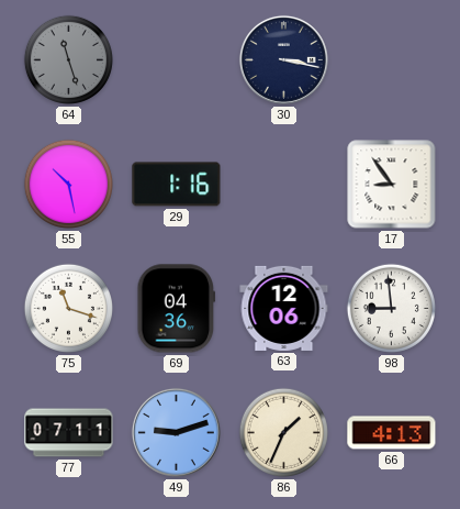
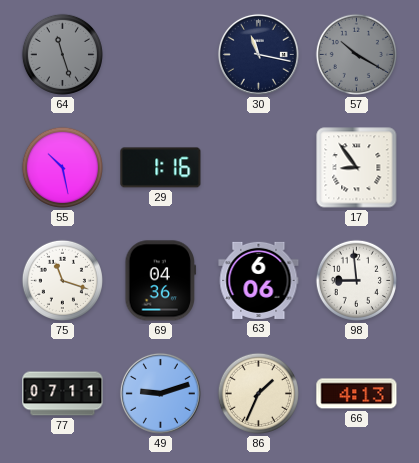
30: 3:17 -> 11:17 (258, 54)
57: none -> 10:20 (356, 54)
63: 12:06 -> 6:06 (259, 280)
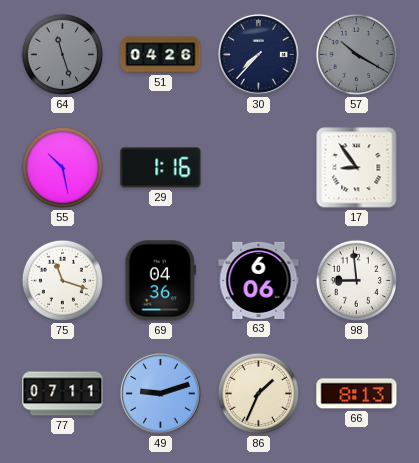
51: none -> 04:26 (161, 55)
30: 11:17 -> 7:37 (258, 54)
66: 4:13 -> 8:13 (357, 394)
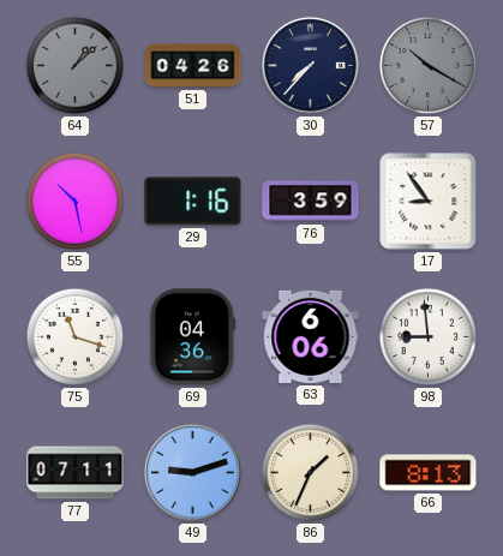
64: 11:27 -> 1:08 (74, 65)
76: none -> 3:59 (311, 202)
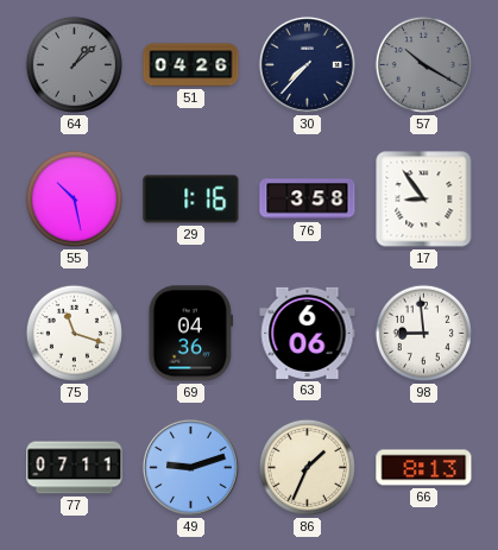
76: 3:59 -> 3:58 (308, 200)
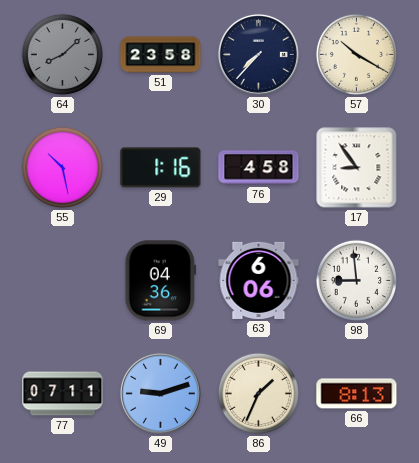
64: 1:08 -> 8:08 (62, 54)
51: 04:26 -> 23:58 (161, 55)
57 dial: grey -> cream (356, 54)
76: 3:58 -> 4:58 (259, 168)
75: 11:18 -> none (74, 333)
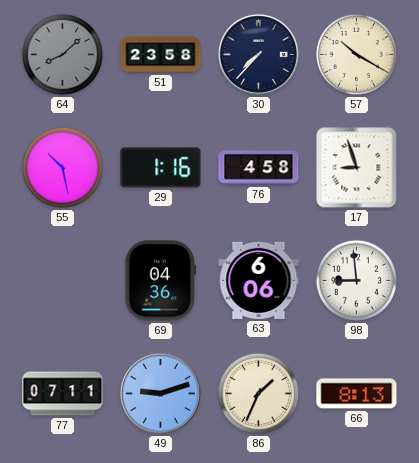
17: 8:54 -> 8:57 (357, 168)
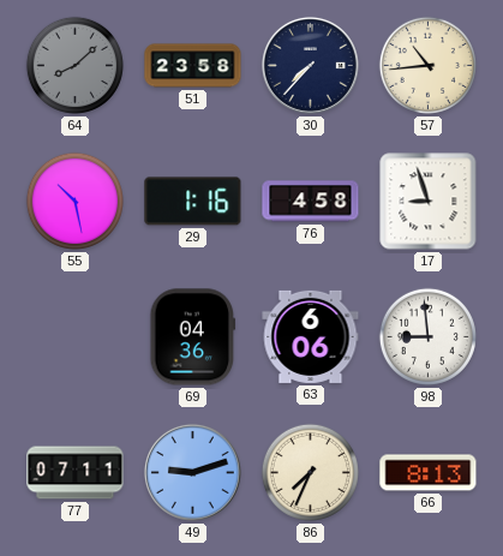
57: 10:20 -> 10:44 (427, 65)
86: 1:34 -> 7:34 (310, 472)
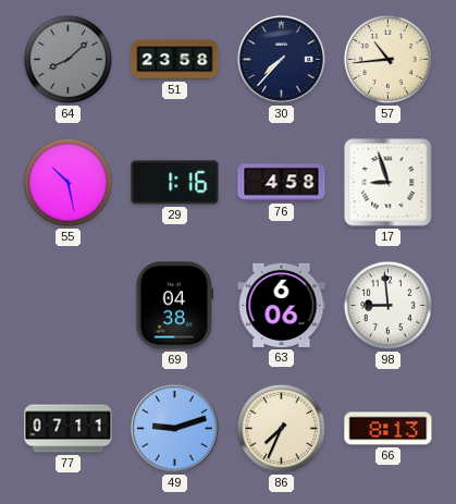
69: 04:36 -> 04:38 (175, 306)
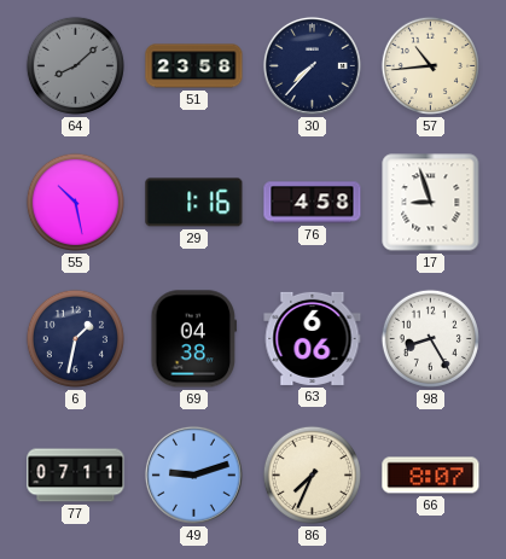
6: none -> 1:32 (75, 338)
98: 8:59 -> 8:25 (430, 338)
66: 8:13 -> 8:07 (431, 476)
